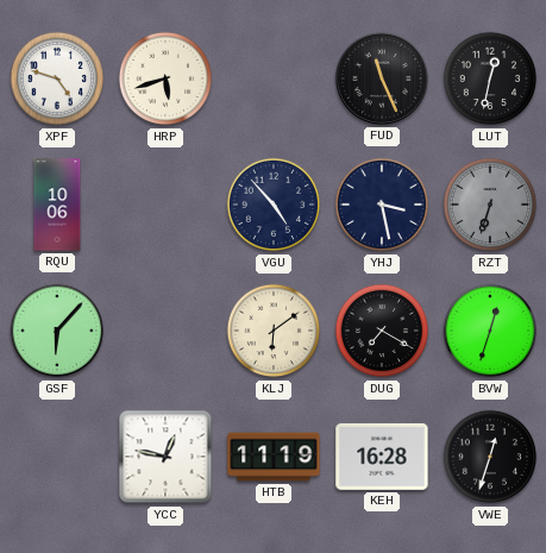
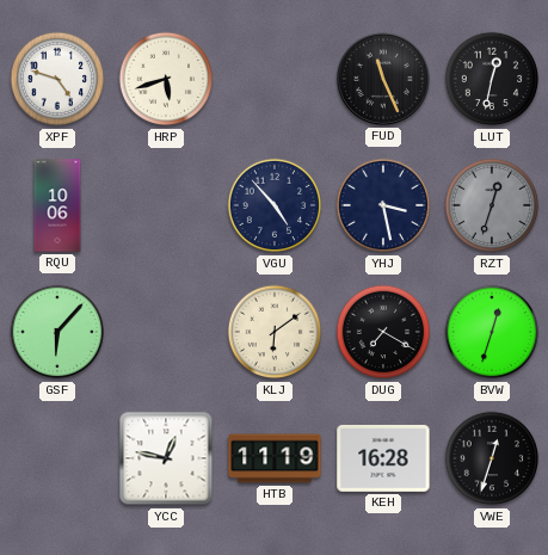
RZT: 6:33 -> 12:33 (492, 205)
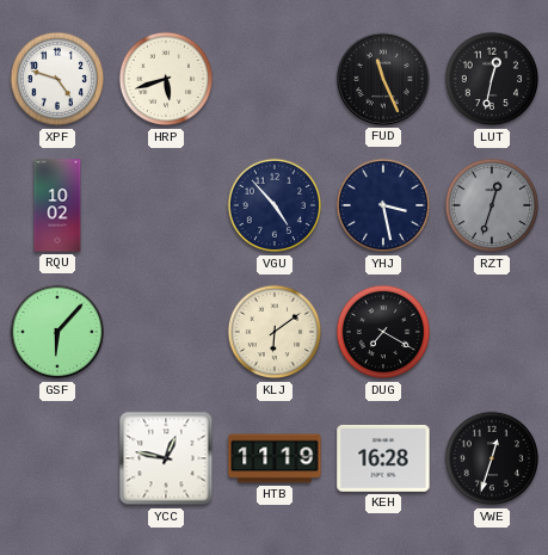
RQU: 10:06 -> 10:02 (57, 205)
BVW: 12:33 -> none (492, 332)
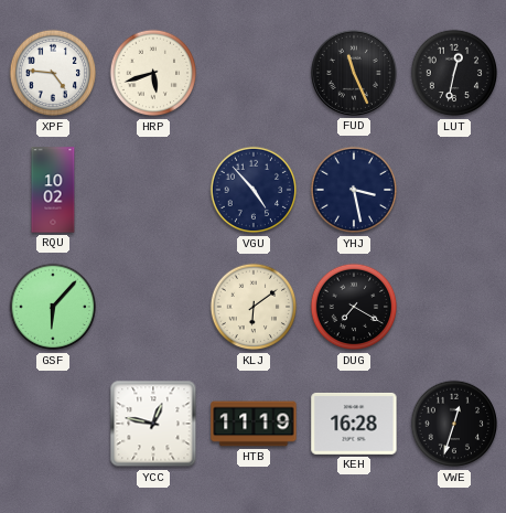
XPF: 4:48 -> 4:46 (53, 73)
RZT: 12:33 -> none (492, 205)
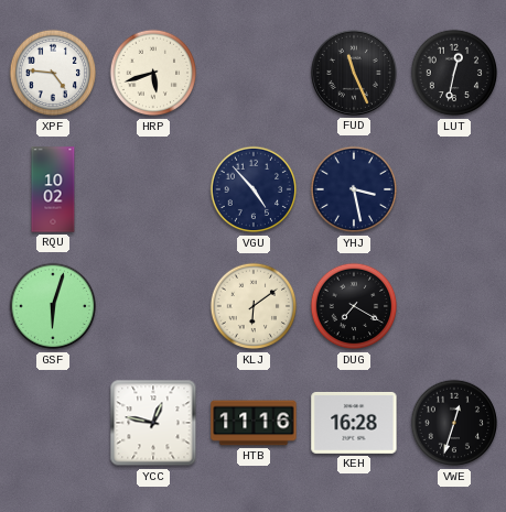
GSF: 6:07 -> 6:03 (53, 306)
HTB: 11:19 -> 11:16 (254, 423)
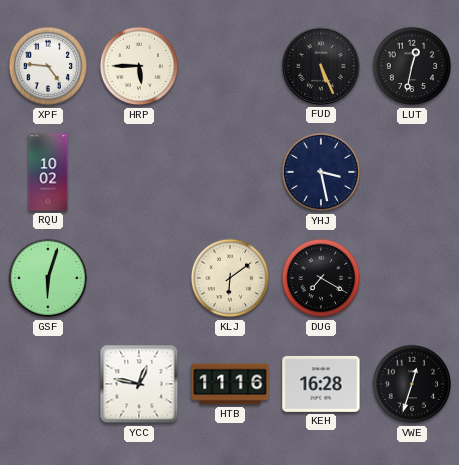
HRP: 5:42 -> 5:45 (139, 66)
FUD: 11:26 -> 5:26 (321, 66)
VGU: 4:53 -> none (254, 189)
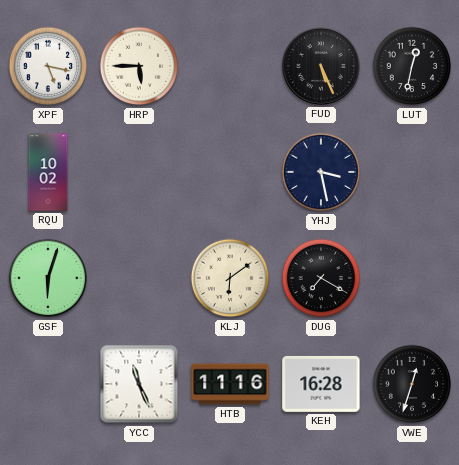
XPF: 4:46 -> 5:17 (48, 66)
YCC: 12:47 -> 11:26 (139, 384)
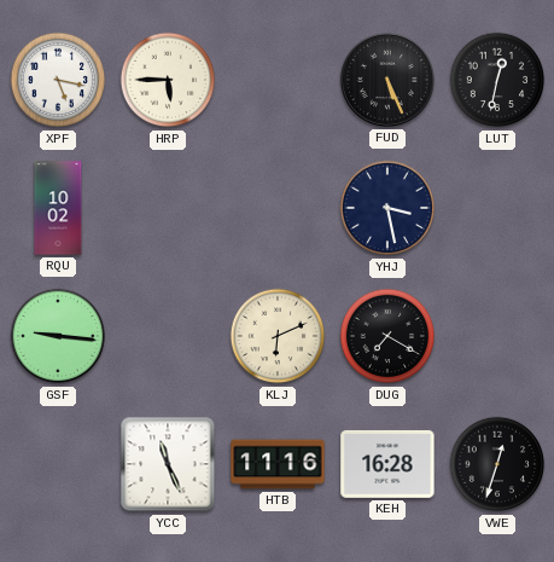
GSF: 6:03 -> 9:16 (58, 336)
KLJ: 6:09 -> 6:11 (278, 336)
